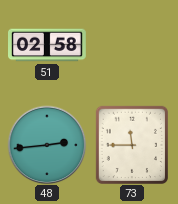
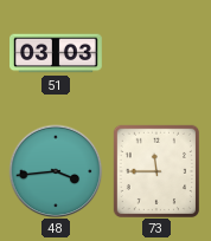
51: 02:58 -> 03:03 (57, 53)
48: 2:44 -> 3:44 (56, 171)
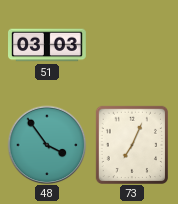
48: 3:44 -> 3:54 (47, 145)
73: 11:45 -> 7:04 (131, 144)
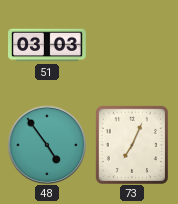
48: 3:54 -> 4:54 (47, 145)
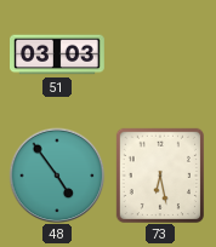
73: 7:04 -> 6:28 (159, 174)
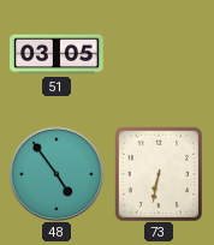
51: 03:03 -> 03:05 (58, 54)
73: 6:28 -> 6:32 (157, 173)
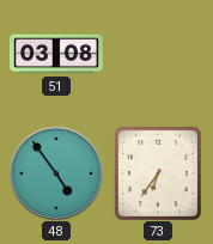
51: 03:05 -> 03:08 (57, 54)
73: 6:32 -> 6:36 (157, 172)
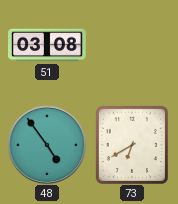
73: 6:36 -> 6:40 (131, 144)
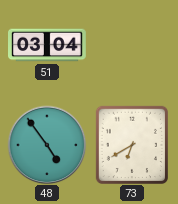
51: 03:08 -> 03:04 (48, 45)
